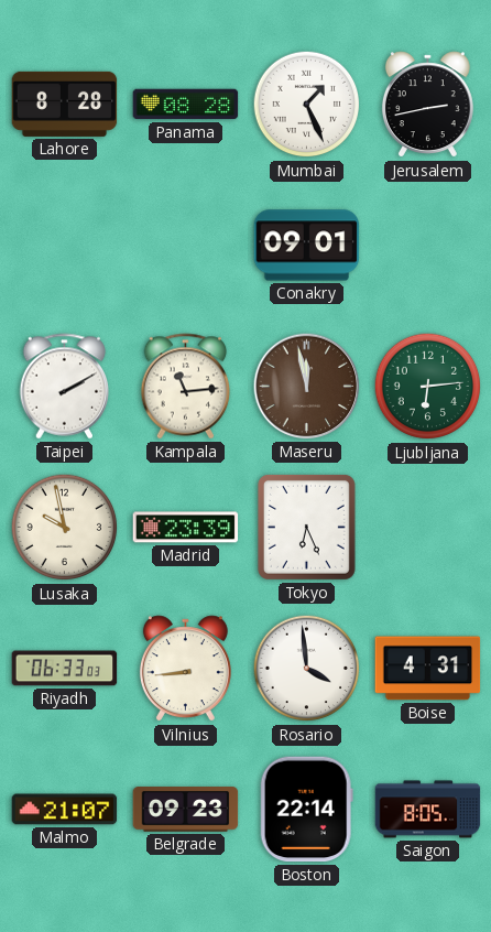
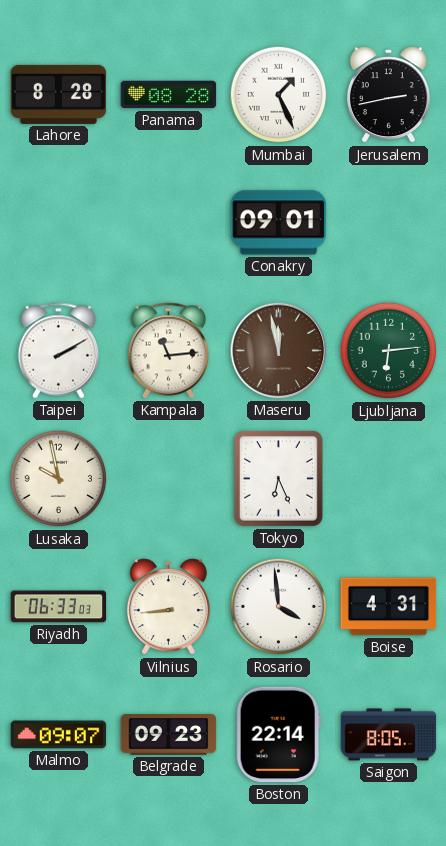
Madrid: 23:39 -> none (186, 528)
Malmo: 21:07 -> 09:07 (59, 735)
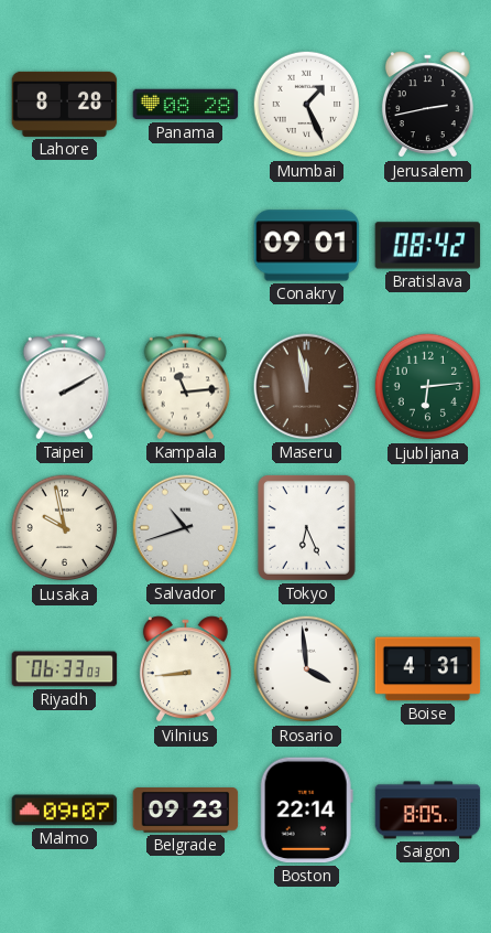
Bratislava: none -> 08:42 (428, 246)
Salvador: none -> 10:42 (186, 528)
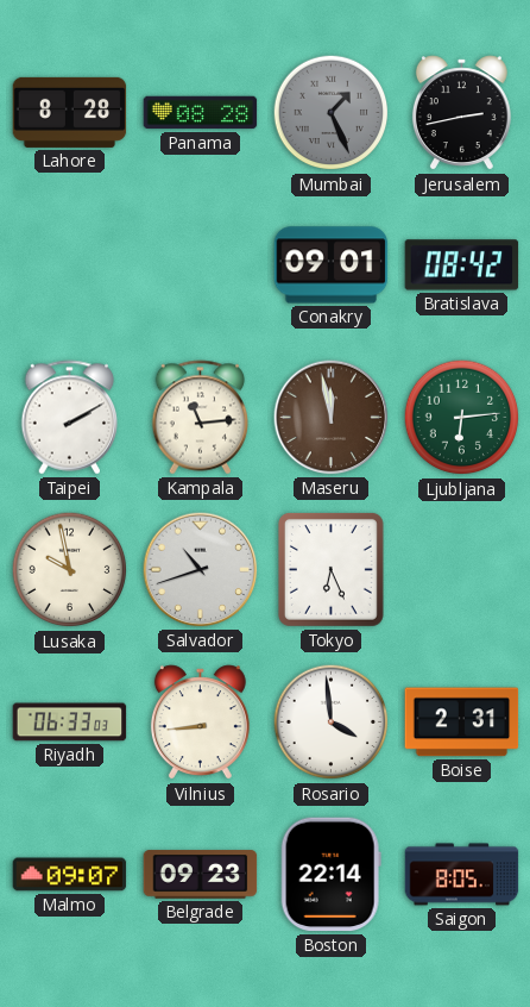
Mumbai dial: white -> grey (332, 113)
Boise: 4:31 -> 2:31 (462, 723)
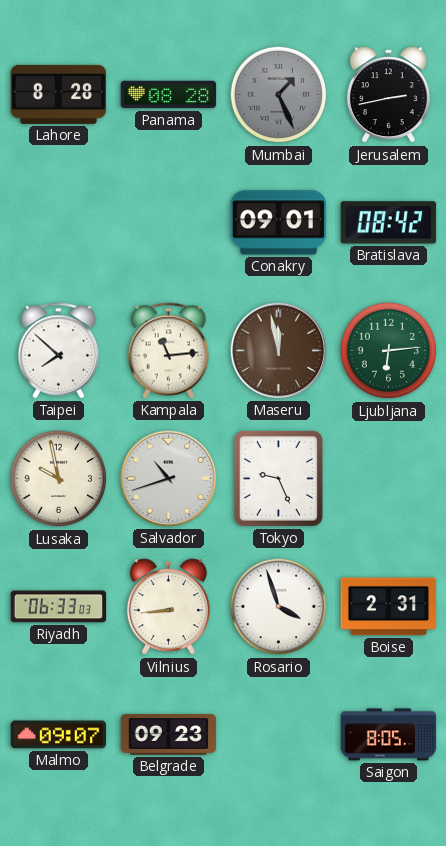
Taipei: 2:10 -> 7:52 (59, 351)
Tokyo: 6:26 -> 9:26 (278, 478)
Rosario: 3:59 -> 3:57 (279, 607)
Boston: 22:14 -> none (330, 875)
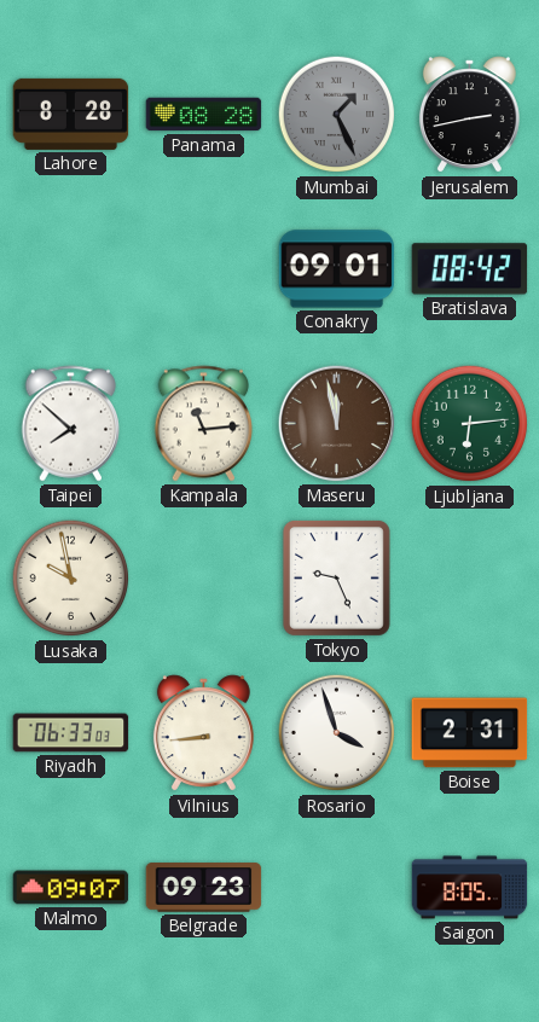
Salvador: 10:42 -> none (169, 479)
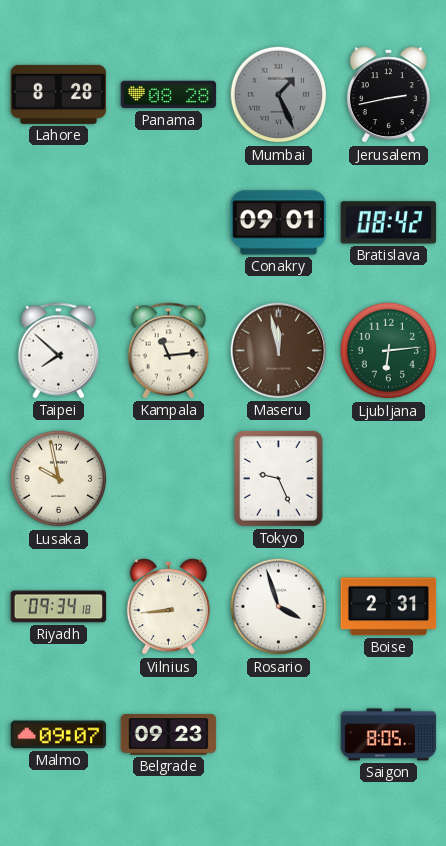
Riyadh: 06:33 -> 09:34 (59, 607)
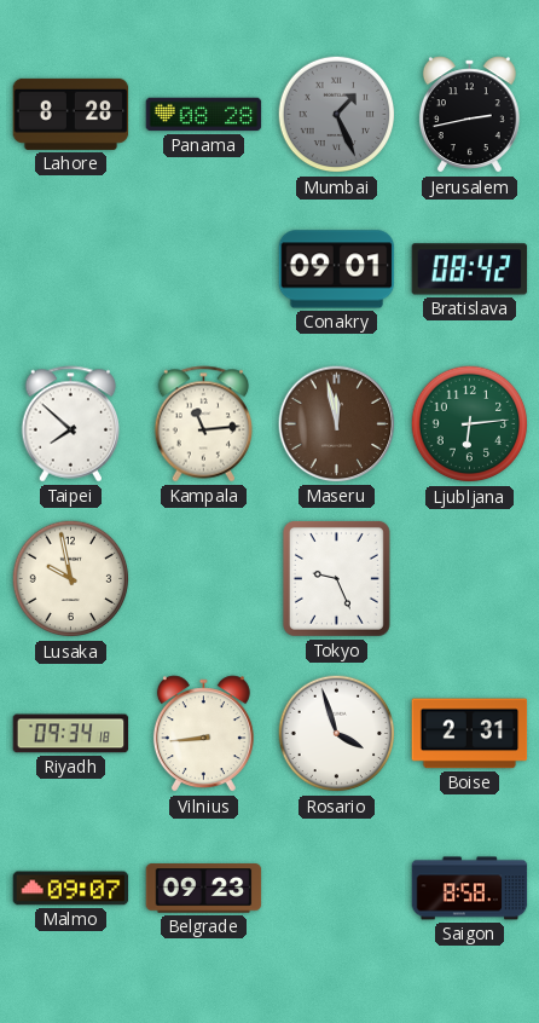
Saigon: 8:05 -> 8:58 (470, 889)
